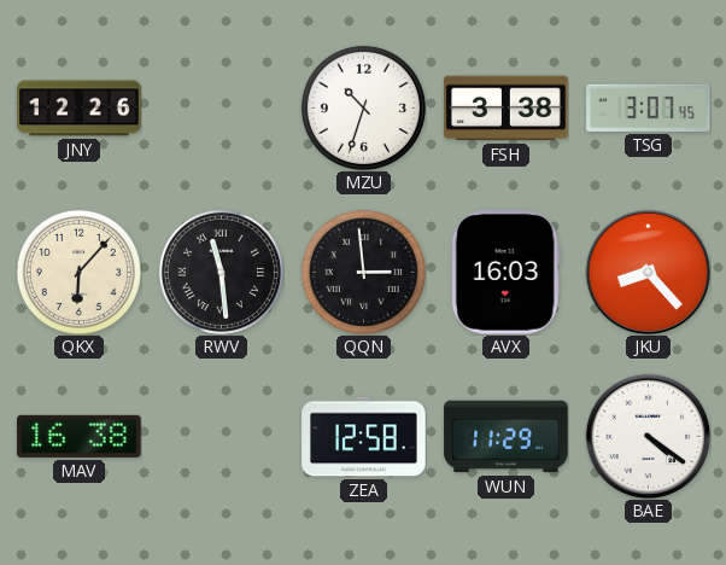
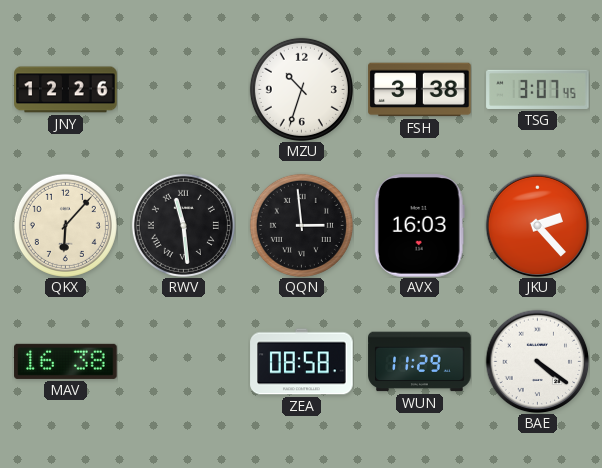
JKU: 8:23 -> 2:23 (537, 225)
ZEA: 12:58 -> 08:58 (302, 362)
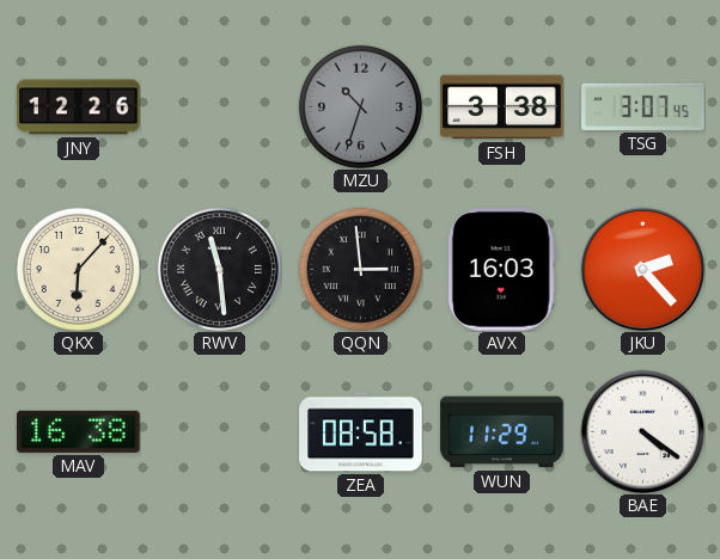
MZU dial: white -> grey (360, 106)
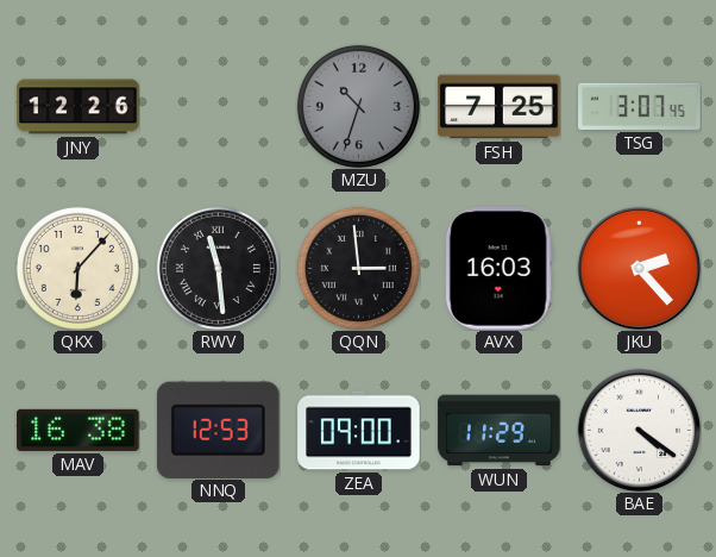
FSH: 3:38 -> 7:25 (500, 107)
NNQ: none -> 12:53 (219, 430)
ZEA: 08:58 -> 09:00 (359, 431)
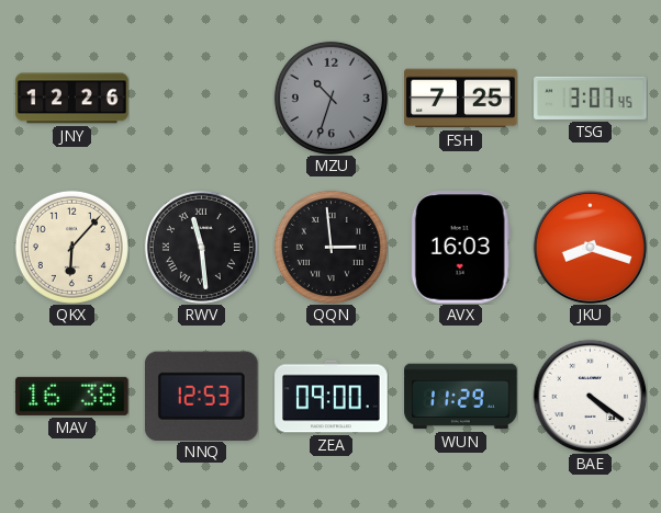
JKU: 2:23 -> 8:18 (590, 247)
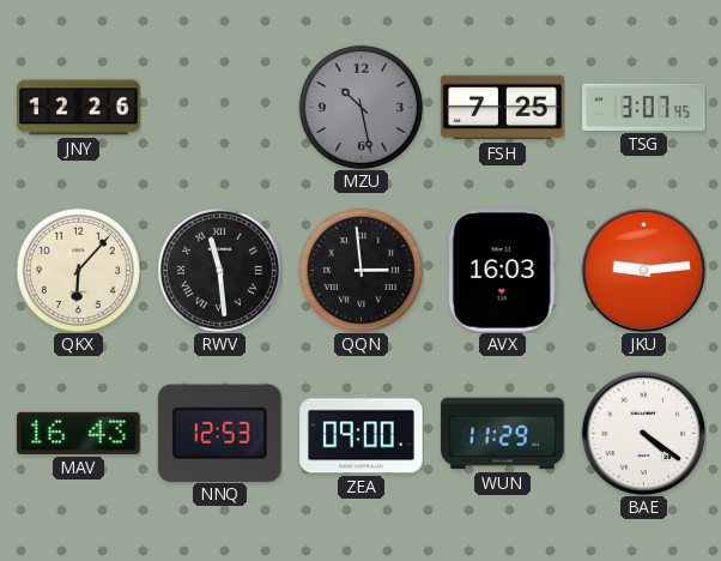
MZU: 10:33 -> 10:28 (360, 107)
JKU: 8:18 -> 9:14 (643, 270)
MAV: 16:38 -> 16:43 (79, 433)
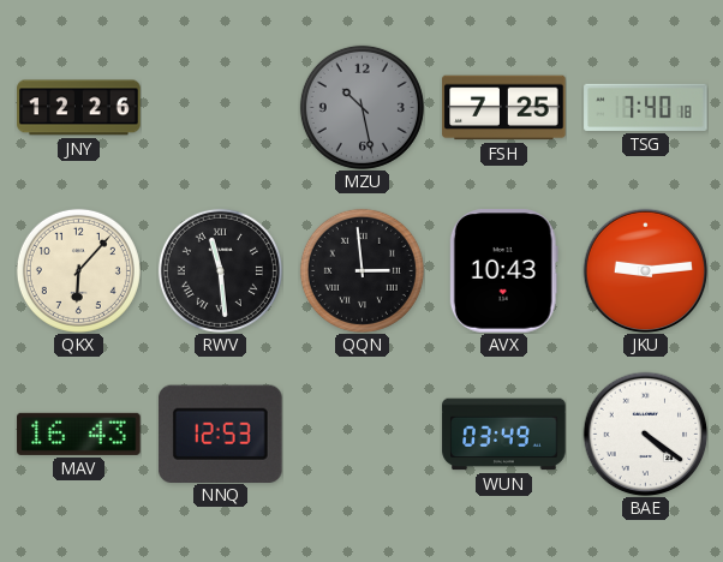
TSG: 3:07 -> 7:40 (646, 107)
AVX: 16:03 -> 10:43 (503, 271)
ZEA: 09:00 -> none (362, 434)
WUN: 11:29 -> 03:49 (504, 435)
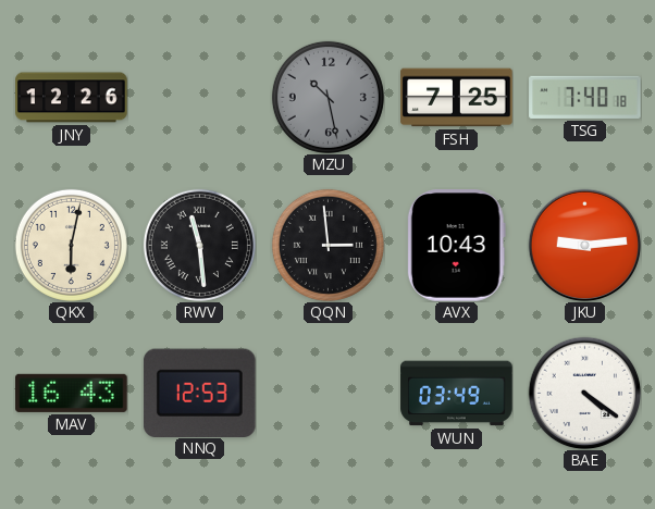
QKX: 6:07 -> 6:02 (71, 245)
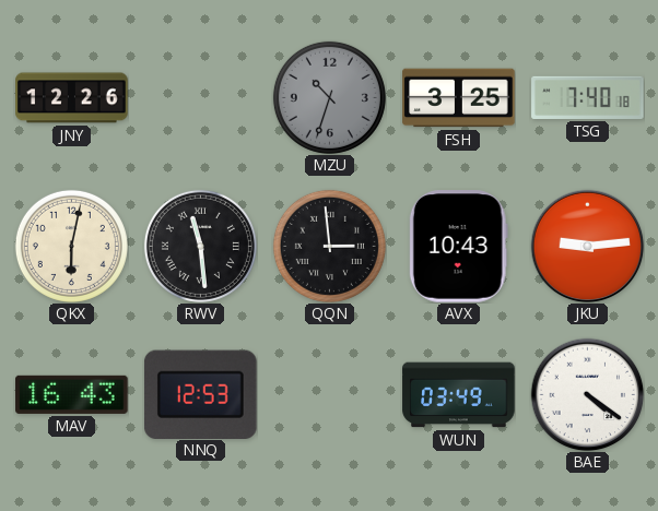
MZU: 10:28 -> 10:33 (329, 97)
FSH: 7:25 -> 3:25 (459, 98)
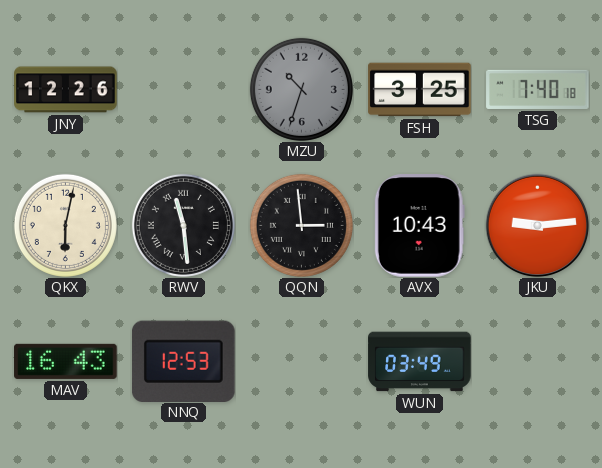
BAE: 4:21 -> none (587, 394)
